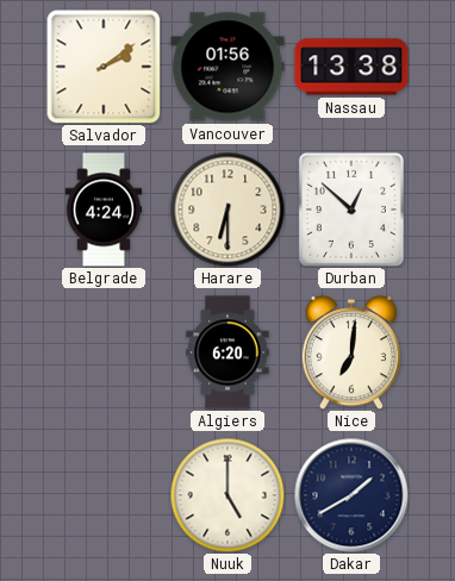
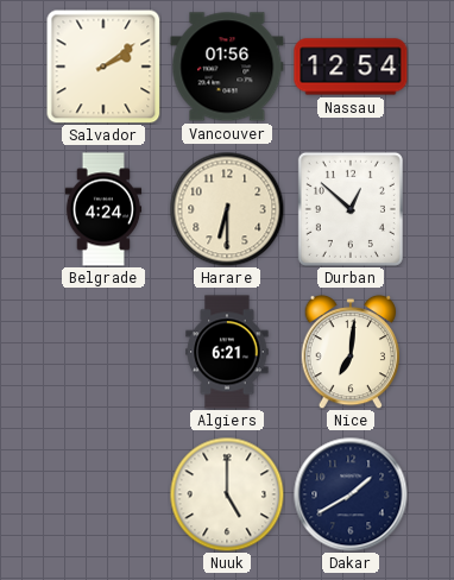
Nassau: 13:38 -> 12:54 (351, 67)
Algiers: 6:20 -> 6:21 (227, 352)
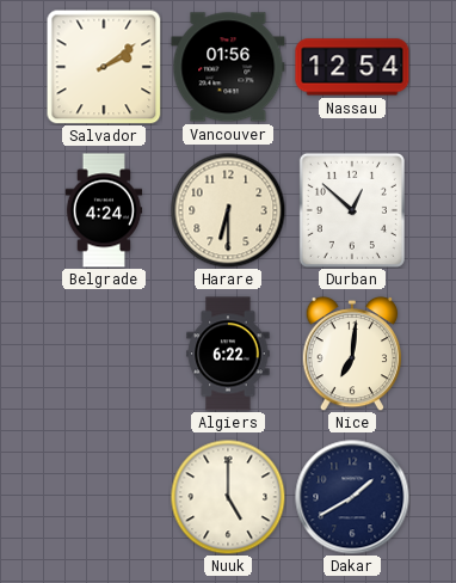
Algiers: 6:21 -> 6:22 (228, 354)
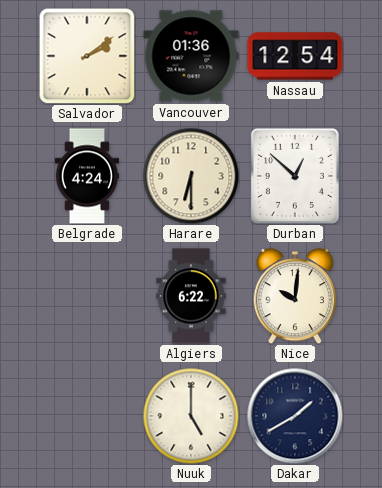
Vancouver: 01:56 -> 01:36 (191, 56)
Nice: 7:01 -> 10:01 (295, 296)
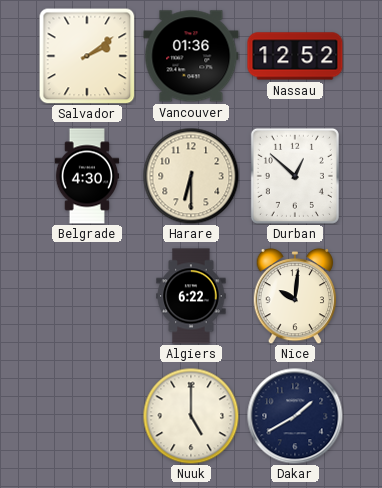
Nassau: 12:54 -> 12:52 (295, 56)
Belgrade: 4:24 -> 4:30 (87, 176)
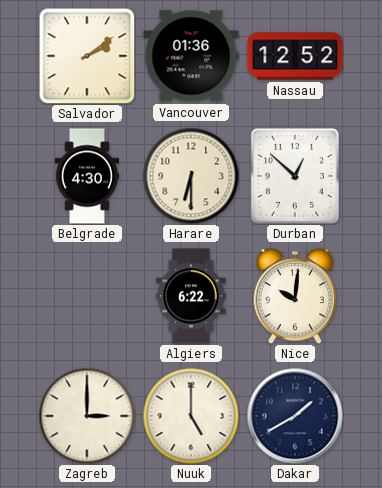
Zagreb: none -> 3:00 (87, 416)
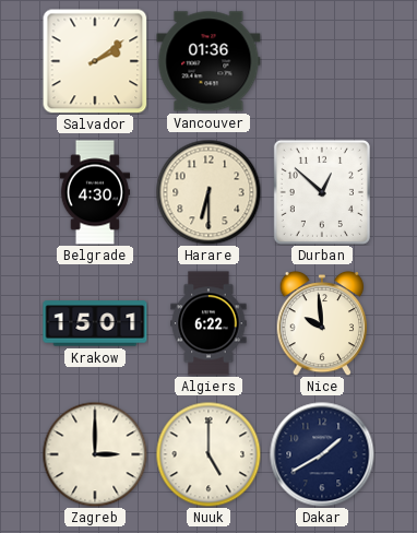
Nassau: 12:52 -> none (295, 56)
Krakow: none -> 15:01 (95, 323)
Nice: 10:01 -> 9:59 (322, 323)
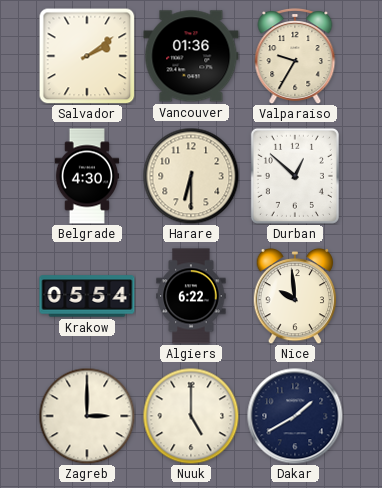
Valparaiso: none -> 9:35 (295, 57)
Krakow: 15:01 -> 05:54 (87, 296)
